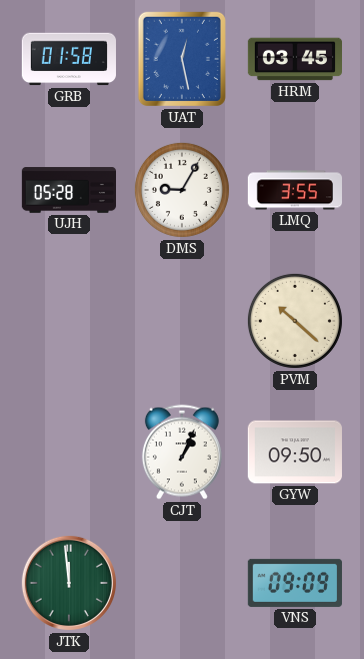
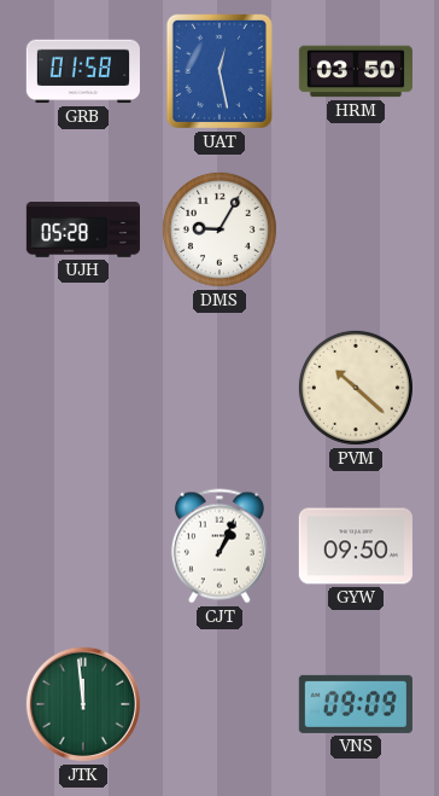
HRM: 03:45 -> 03:50 (355, 71)
LMQ: 3:55 -> none (294, 190)
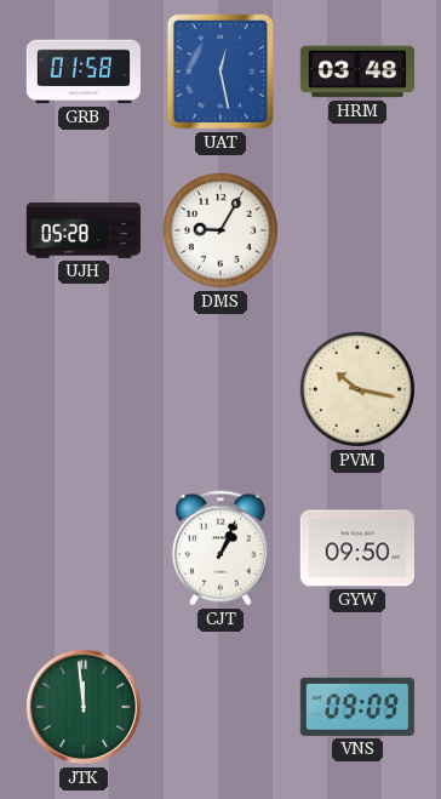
HRM: 03:50 -> 03:48 (356, 72)
PVM: 10:22 -> 10:17 (357, 389)
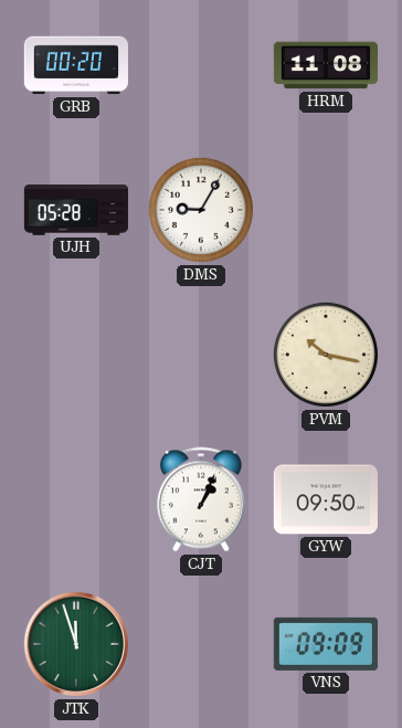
GRB: 01:58 -> 00:20 (76, 65)
UAT: 12:28 -> none (220, 72)
HRM: 03:48 -> 11:08 (325, 65)
JTK: 11:59 -> 11:57 (76, 644)
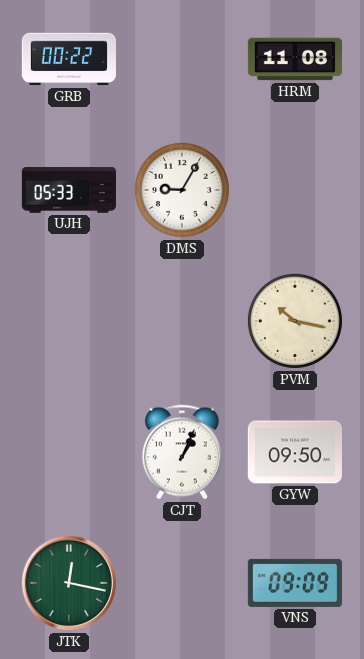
GRB: 00:20 -> 00:22 (69, 59)
UJH: 05:28 -> 05:33 (68, 190)
JTK: 11:57 -> 12:17 (69, 583)
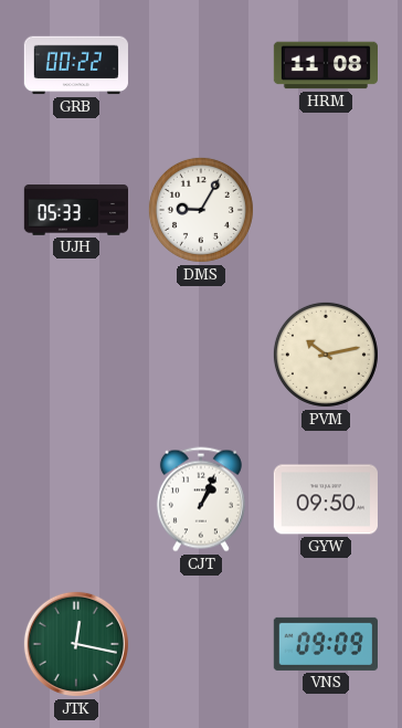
PVM: 10:17 -> 10:13 (326, 355)
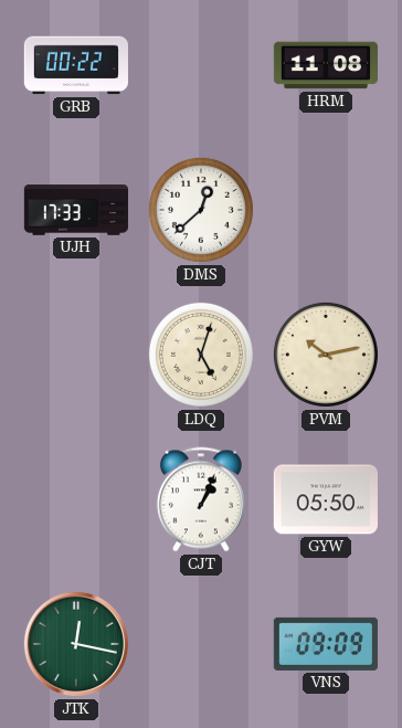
UJH: 05:33 -> 17:33 (75, 210)
DMS: 9:05 -> 12:38 (201, 210)
LDQ: none -> 5:03 (201, 355)
GYW: 09:50 -> 05:50 (326, 499)
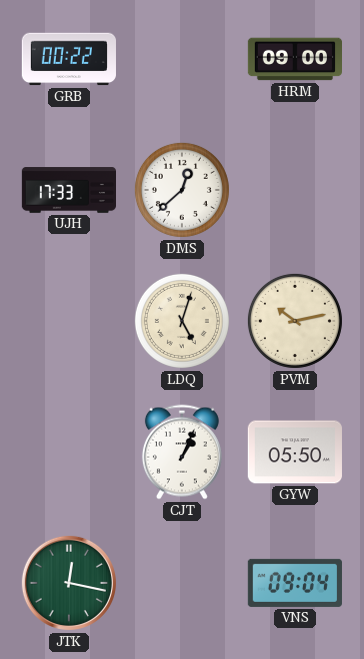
HRM: 11:08 -> 09:00 (294, 59)
VNS: 09:09 -> 09:04 (295, 583)
